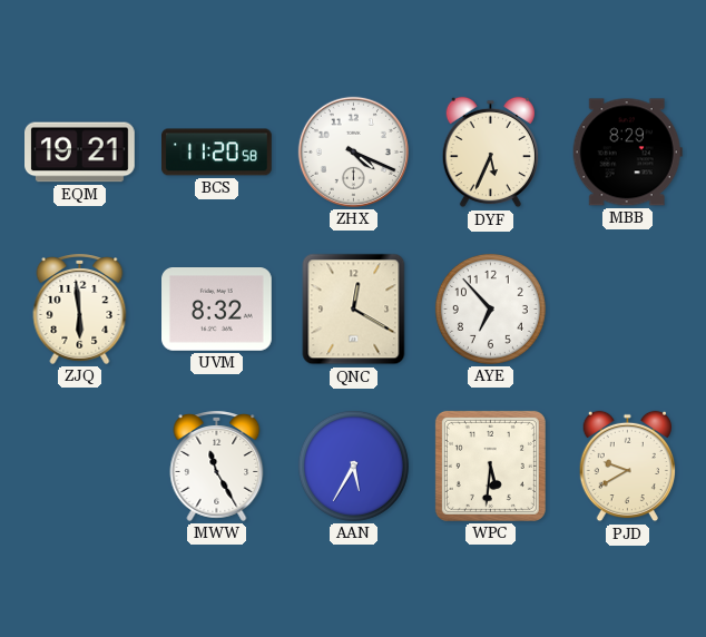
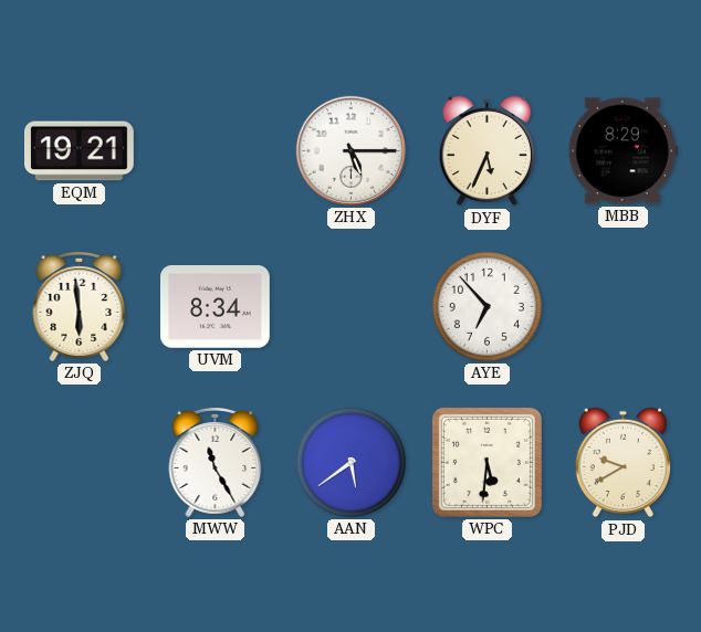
BCS: 11:20 -> none (217, 153)
ZHX: 4:19 -> 5:15 (350, 150)
UVM: 8:32 -> 8:34 (216, 307)
QNC: 12:20 -> none (354, 310)
AAN: 5:35 -> 5:39 (350, 462)
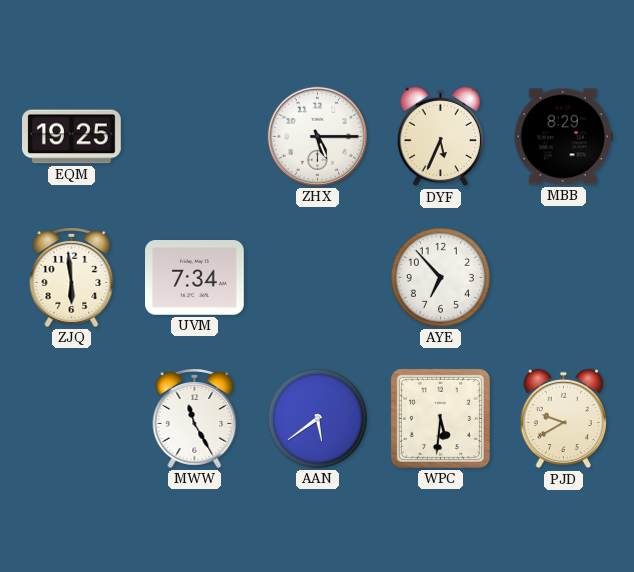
EQM: 19:21 -> 19:25 (72, 137)
UVM: 8:34 -> 7:34 (195, 278)
